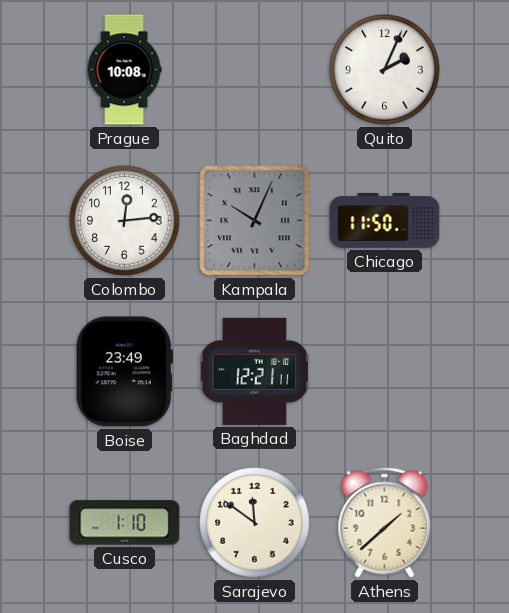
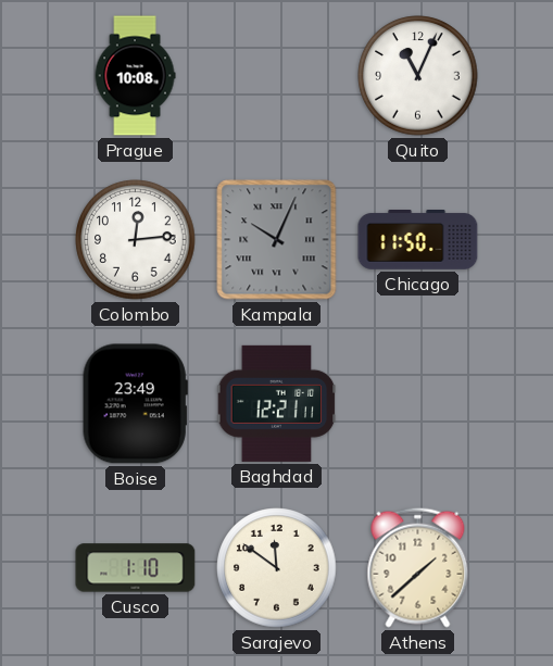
Quito: 2:04 -> 11:04 (418, 76)
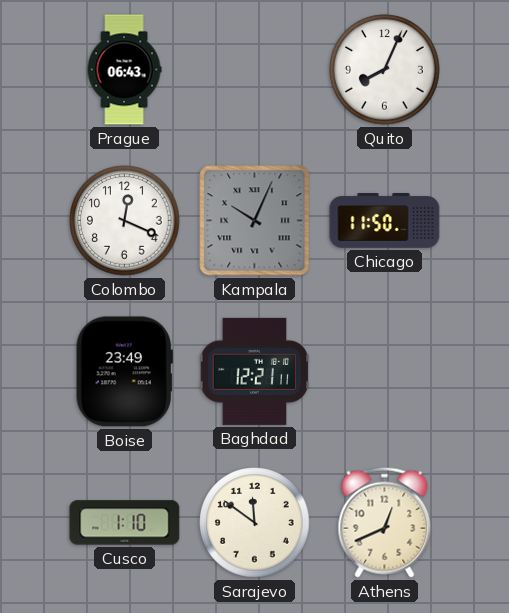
Prague: 10:08 -> 06:43 (124, 70)
Quito: 11:04 -> 8:04 (385, 70)
Colombo: 12:14 -> 12:19 (125, 221)
Athens: 1:38 -> 12:41 (385, 522)
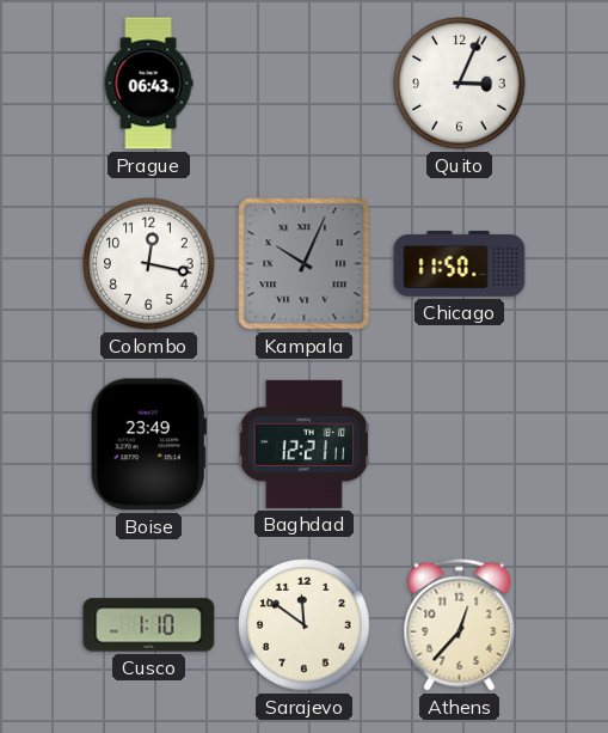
Quito: 8:04 -> 3:04 (460, 84)
Colombo: 12:19 -> 12:17 (149, 264)
Athens: 12:41 -> 12:37 (460, 624)
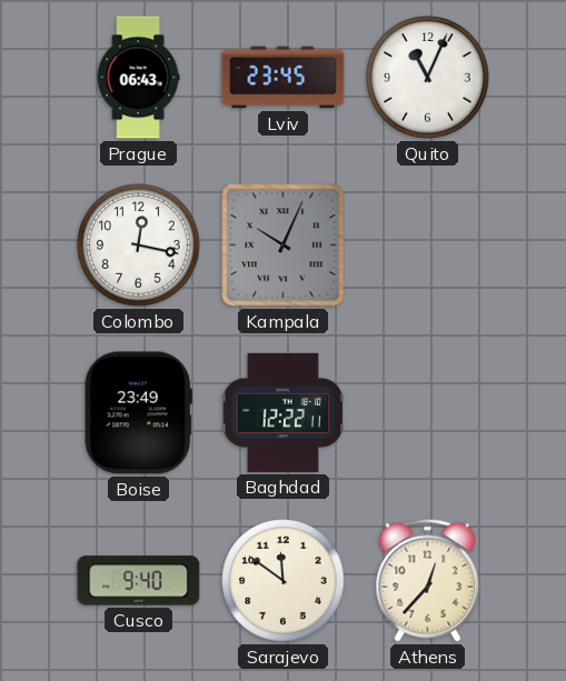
Lviv: none -> 23:45 (284, 78)
Quito: 3:04 -> 11:04 (428, 78)
Chicago: 11:50 -> none (460, 264)
Baghdad: 12:21 -> 12:22 (284, 412)
Cusco: 1:10 -> 9:40 (139, 581)
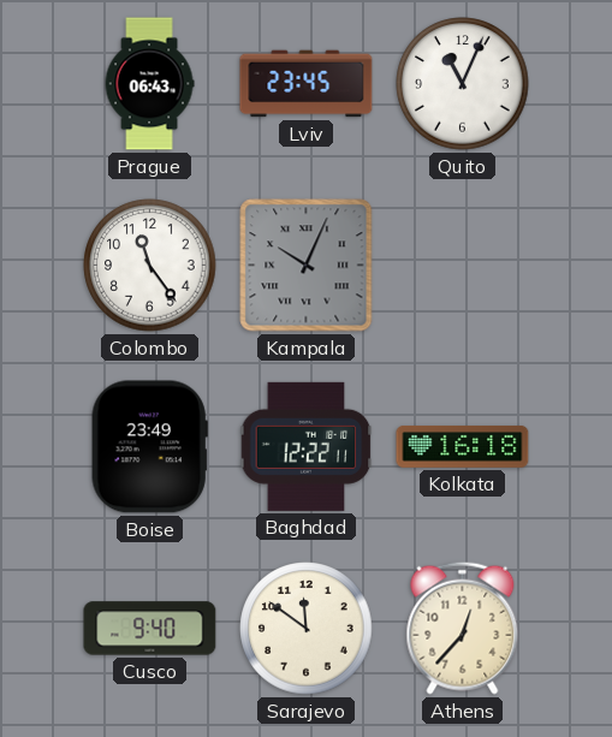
Colombo: 12:17 -> 11:24 (150, 266)
Kolkata: none -> 16:18 (463, 446)
